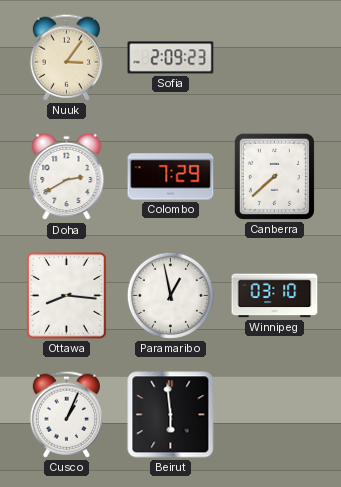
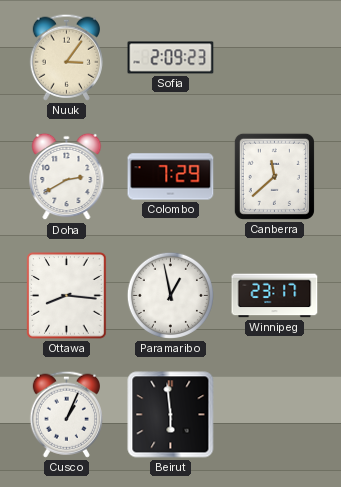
Canberra: 7:38 -> 11:38 (274, 176)
Winnipeg: 03:10 -> 23:17 (275, 296)
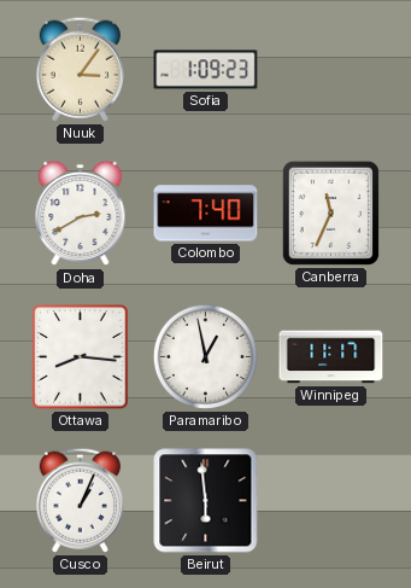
Sofia: 2:09 -> 1:09 (206, 70)
Colombo: 7:29 -> 7:40 (206, 214)
Canberra: 11:38 -> 11:34 (330, 213)
Winnipeg: 23:17 -> 11:17 (331, 357)
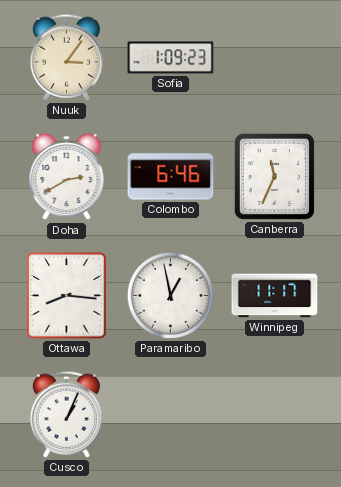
Colombo: 7:40 -> 6:46 (171, 177)
Beirut: 5:59 -> none (206, 501)
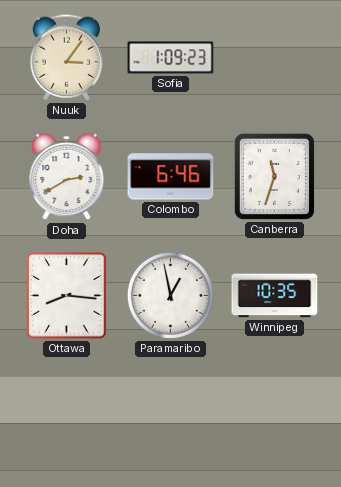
Canberra: 11:34 -> 11:33 (274, 176)
Winnipeg: 11:17 -> 10:35 (275, 296)
Cusco: 1:04 -> none (66, 414)
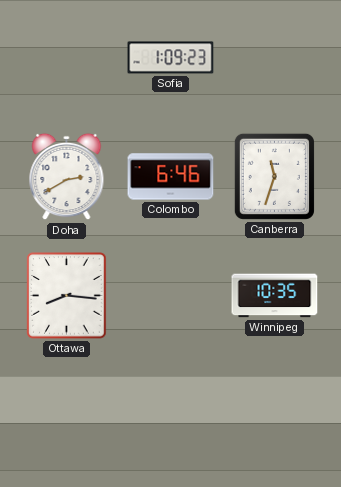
Nuuk: 3:06 -> none (66, 57)
Paramaribo: 12:58 -> none (170, 295)
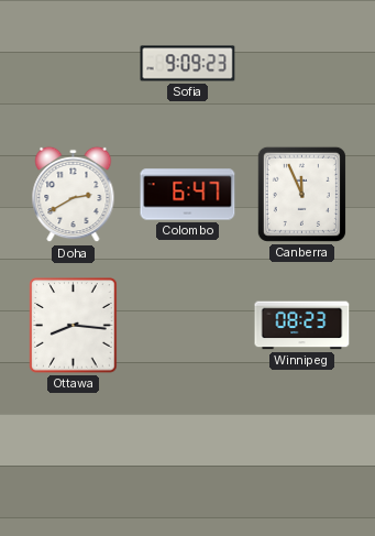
Sofia: 1:09 -> 9:09 (188, 64)
Colombo: 6:46 -> 6:47 (188, 195)
Canberra: 11:33 -> 11:56 (301, 194)
Winnipeg: 10:35 -> 08:23 (302, 326)
